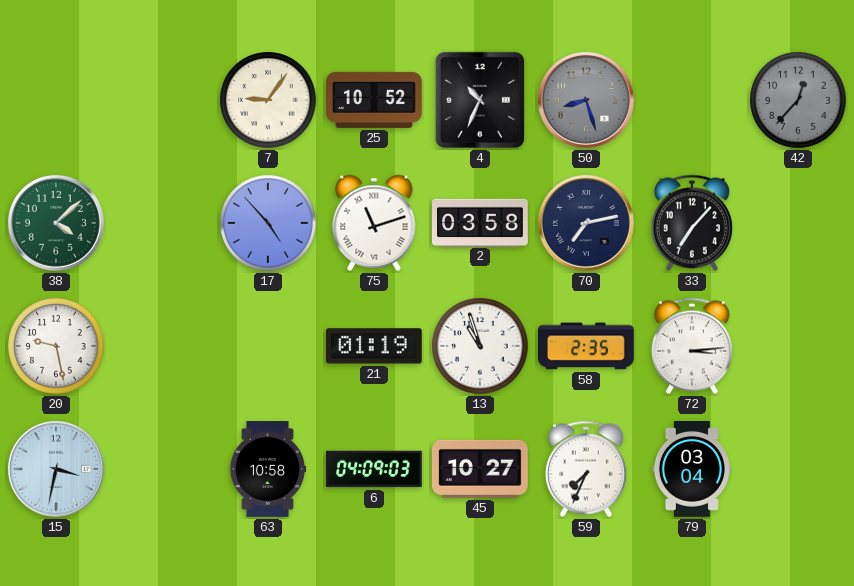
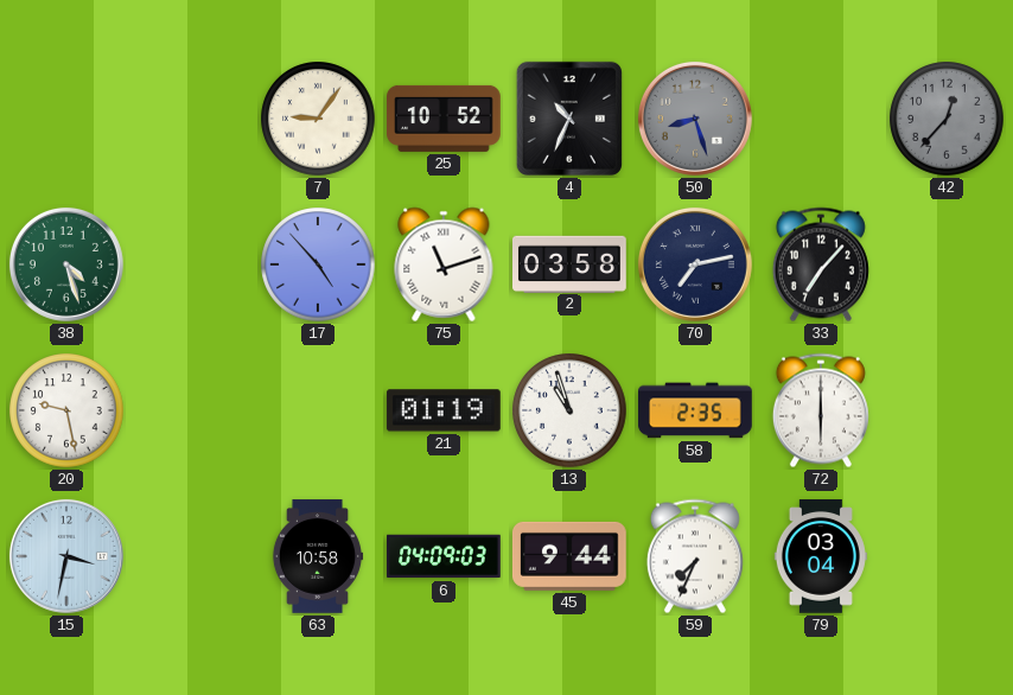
38: 4:08 -> 4:27 (66, 264)
72: 3:14 -> 6:00 (821, 410)
45: 10:27 -> 9:44 (569, 556)
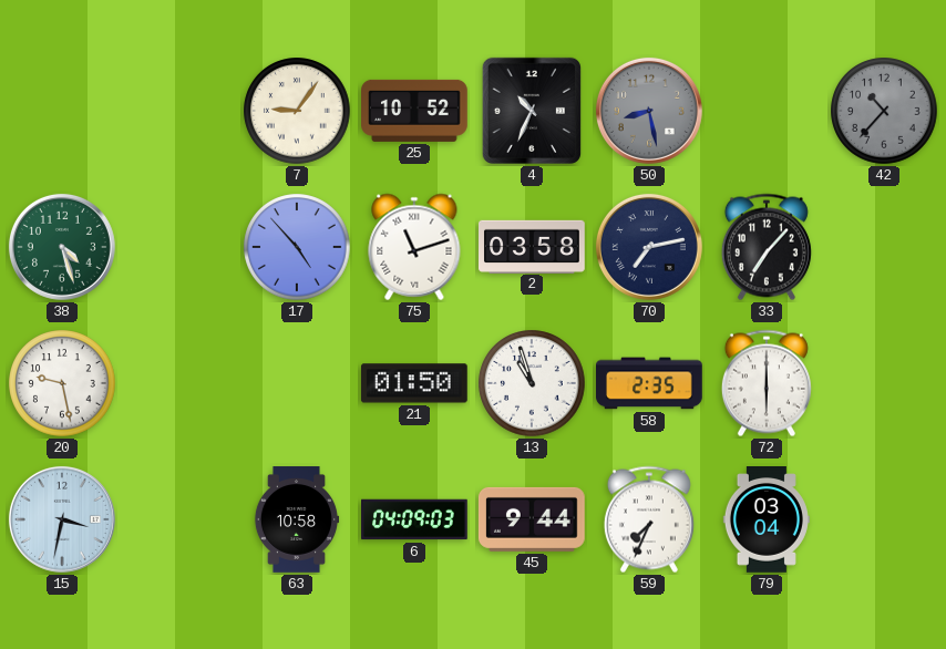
50: 8:27 -> 8:28 (649, 111)
42: 12:37 -> 10:37 (884, 111)
21: 01:19 -> 01:50 (414, 383)
